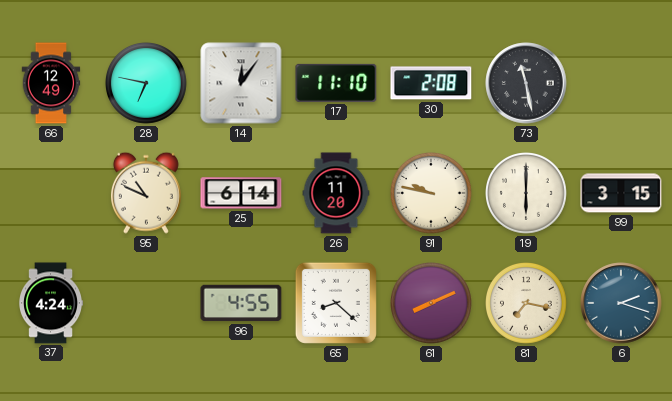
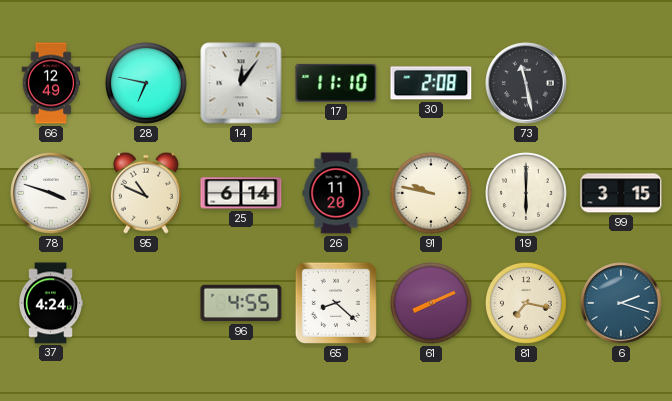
78: none -> 3:48 (51, 193)
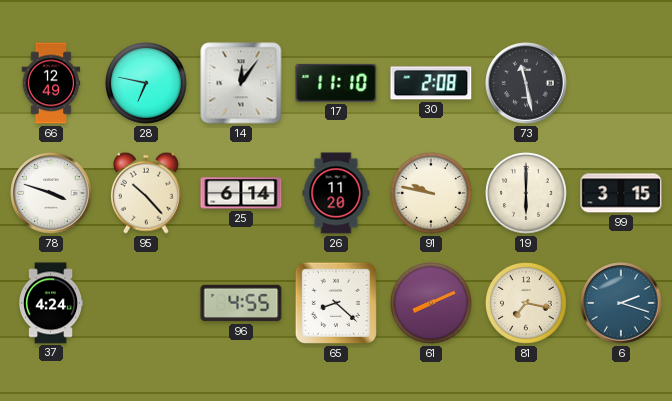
95: 10:49 -> 10:23 (146, 193)
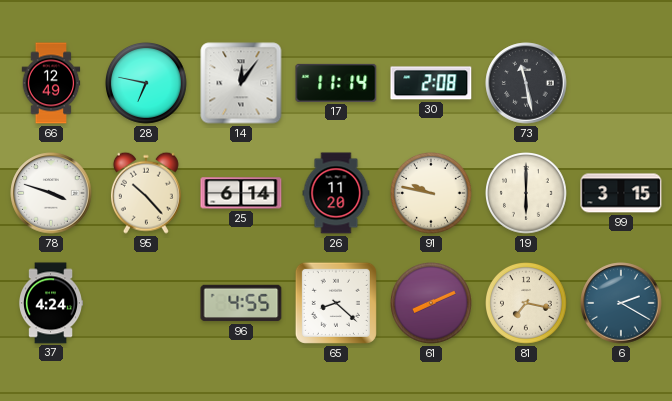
17: 11:10 -> 11:14 (336, 83)
6: 2:18 -> 2:20 (621, 303)
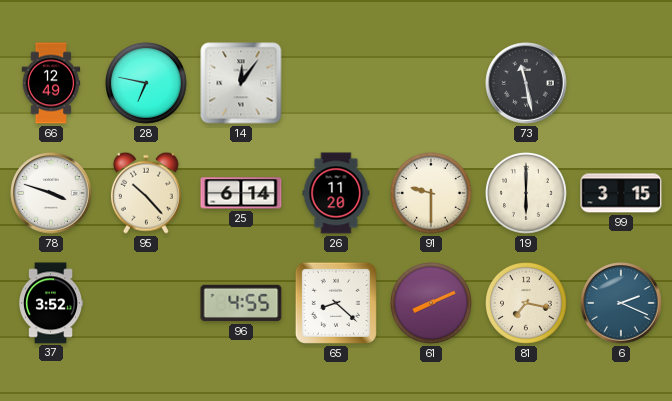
17: 11:14 -> none (336, 83)
30: 2:08 -> none (431, 83)
91: 9:47 -> 9:30 (432, 194)
37: 4:24 -> 3:52 (51, 303)
6: 2:20 -> 2:19 (621, 303)
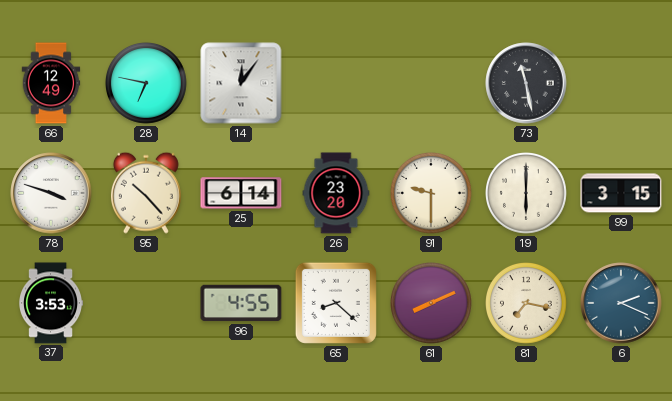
26: 11:20 -> 23:20 (336, 193)
37: 3:52 -> 3:53 (51, 303)
